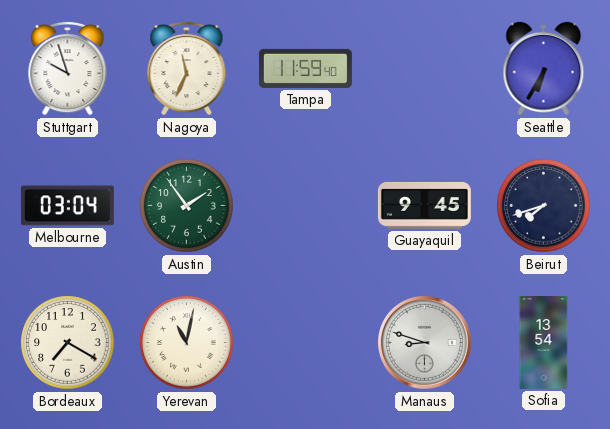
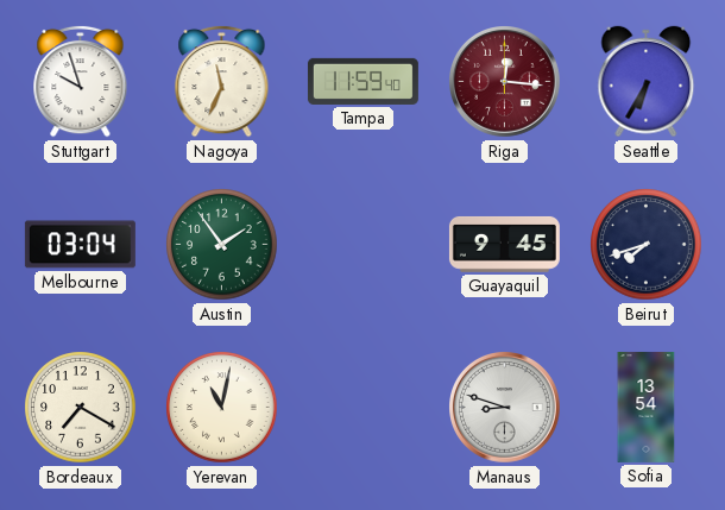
Riga: none -> 12:16 (505, 82)
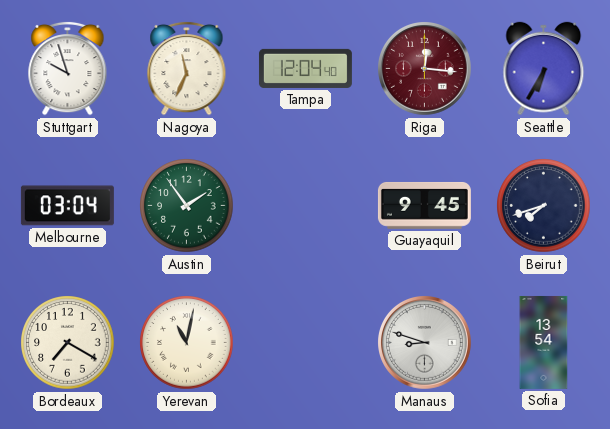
Tampa: 11:59 -> 12:04 (305, 68)
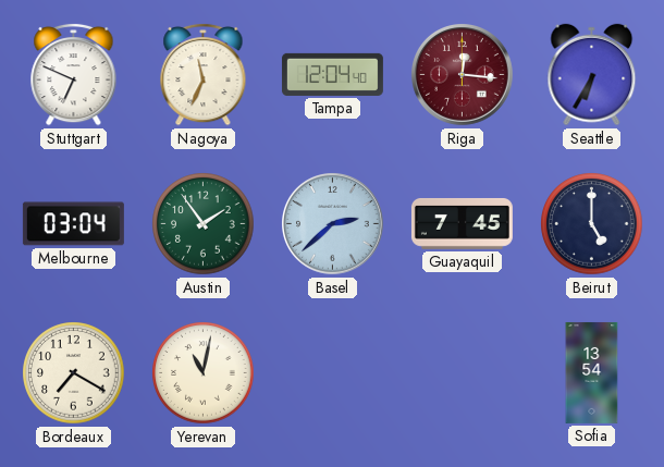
Stuttgart: 9:57 -> 6:49 (74, 74)
Basel: none -> 2:38 (333, 224)
Guayaquil: 9:45 -> 7:45 (462, 223)
Beirut: 7:42 -> 5:00 (592, 224)
Manaus: 8:48 -> none (425, 343)
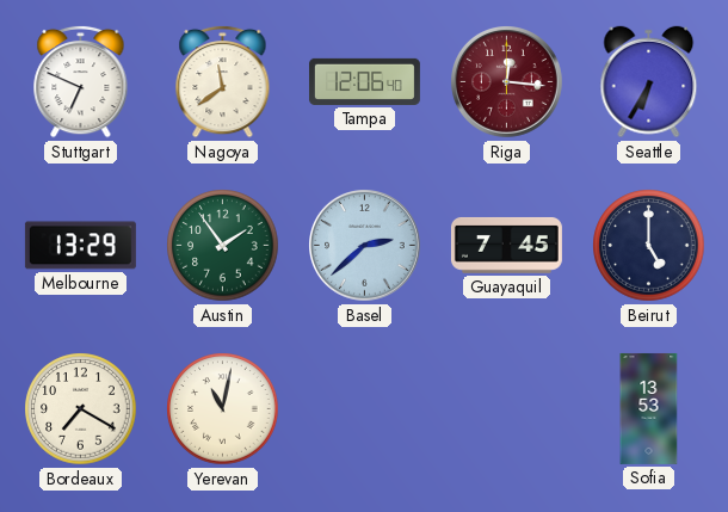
Nagoya: 11:34 -> 11:39 (223, 81)
Tampa: 12:04 -> 12:06 (364, 81)
Melbourne: 03:04 -> 13:29 (80, 246)
Sofia: 13:54 -> 13:53 (649, 408)
